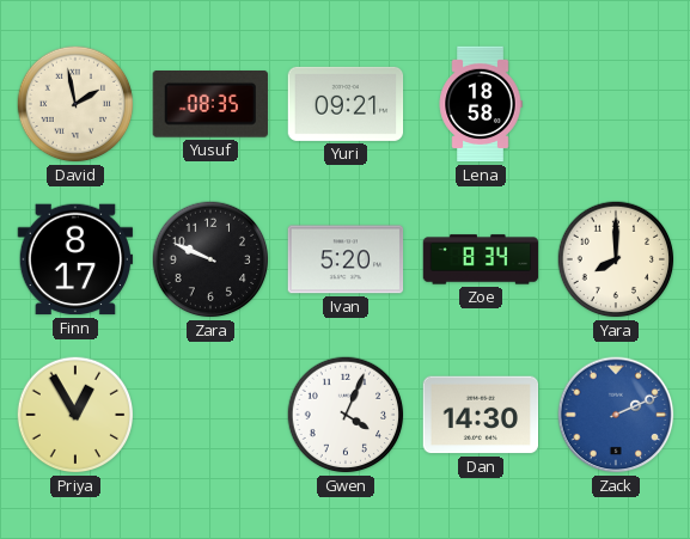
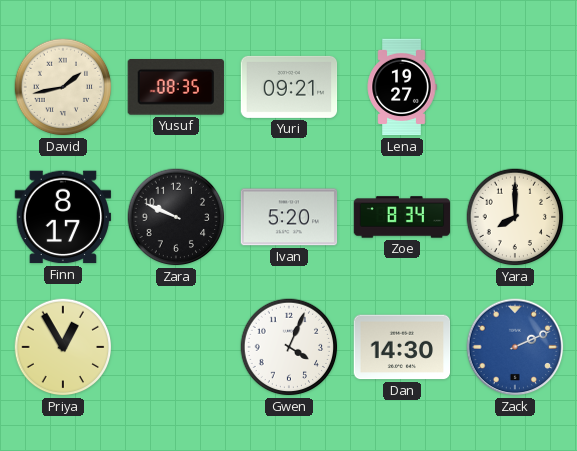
David: 1:58 -> 1:43 (63, 87)
Lena: 18:58 -> 19:27 (402, 87)
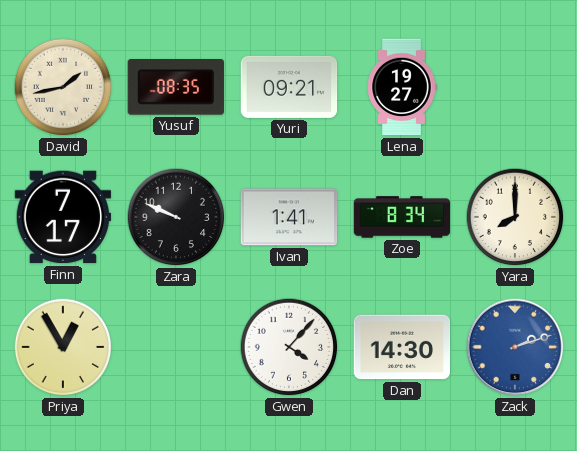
Finn: 8:17 -> 7:17 (63, 217)
Ivan: 5:20 -> 1:41 (289, 217)
Gwen: 4:04 -> 4:07 (289, 347)
Zack: 2:11 -> 2:12 (515, 347)
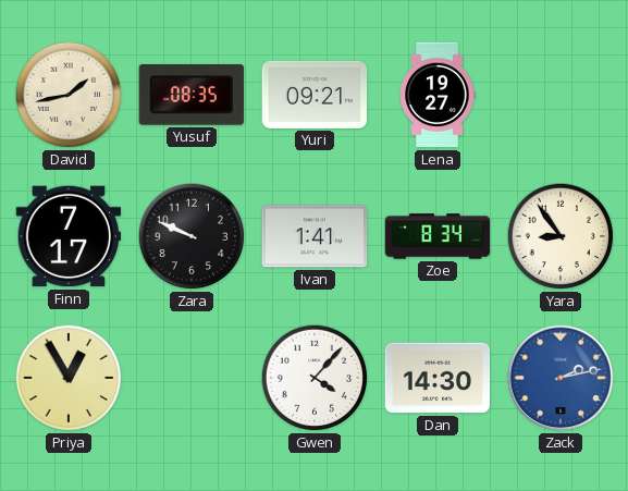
Yara: 8:00 -> 8:54 (561, 236)
Zack: 2:12 -> 2:13 (561, 378)
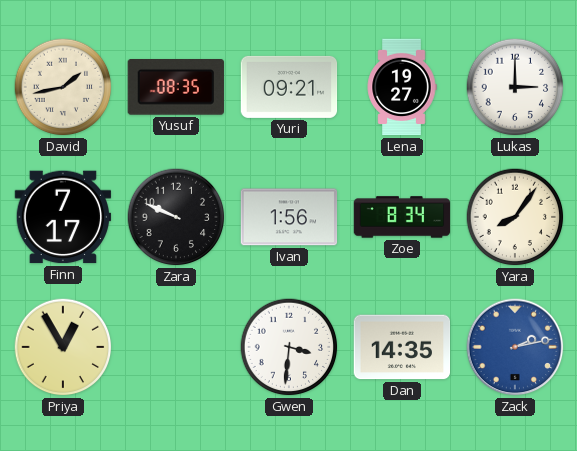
Lukas: none -> 3:00 (515, 87)
Ivan: 1:41 -> 1:56 (289, 217)
Yara: 8:54 -> 8:06 (515, 217)
Gwen: 4:07 -> 3:31 (289, 347)
Dan: 14:30 -> 14:35 (402, 347)
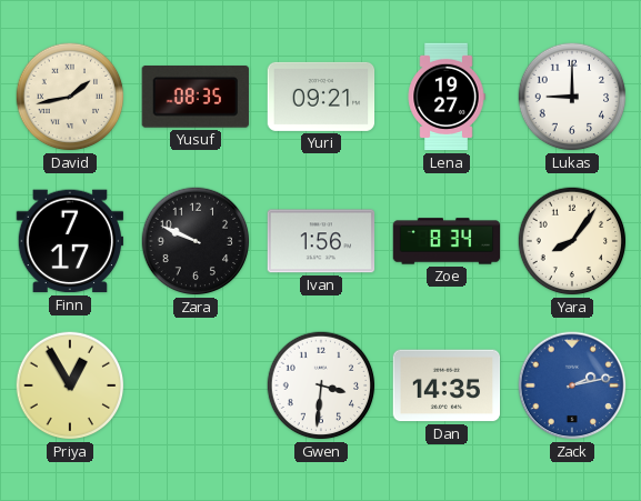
Lukas: 3:00 -> 9:00 (572, 97)
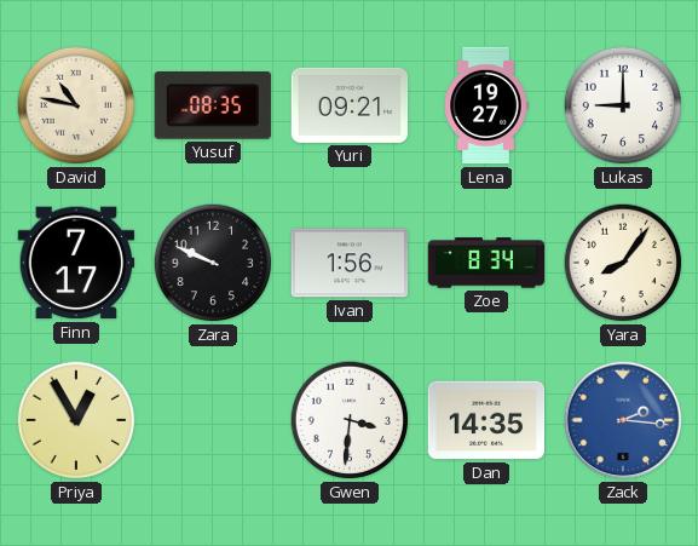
David: 1:43 -> 10:47 (76, 105)
Zack: 2:13 -> 2:16 (623, 420)
